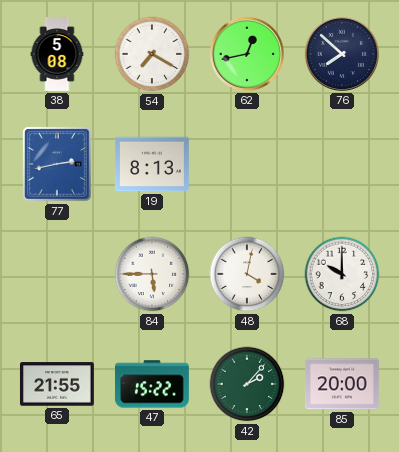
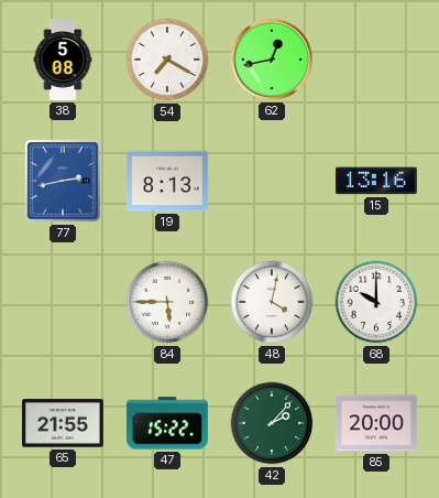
76: 7:52 -> none (342, 54)
15: none -> 13:16 (376, 181)
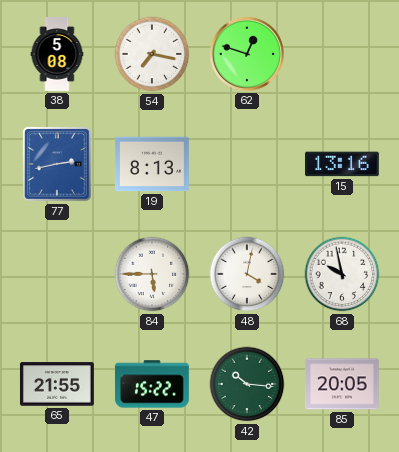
54: 7:20 -> 7:17 (152, 54)
62: 12:43 -> 12:48 (247, 54)
68: 10:00 -> 9:58 (342, 274)
42: 2:07 -> 10:16 (247, 384)
85: 20:00 -> 20:05 (343, 384)
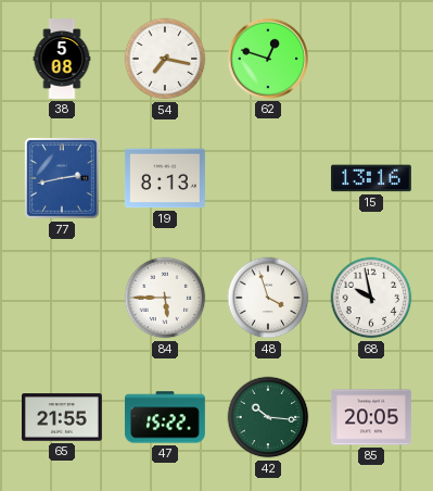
48: 4:02 -> 3:57 (268, 298)
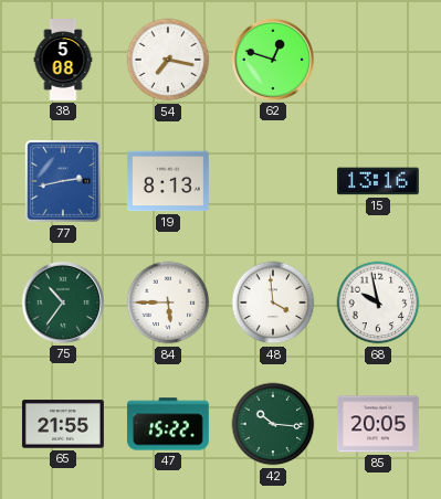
75: none -> 10:36 (63, 302)
48: 3:57 -> 3:59 (273, 302)
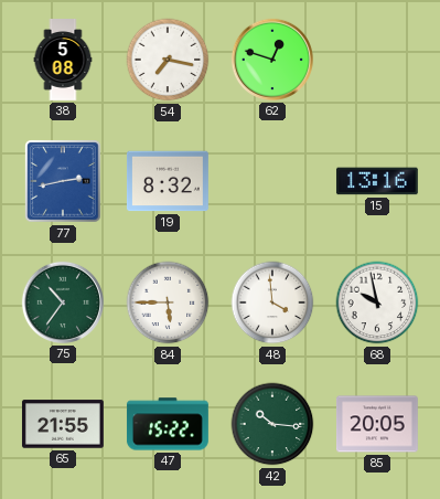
19: 8:13 -> 8:32 (168, 181)
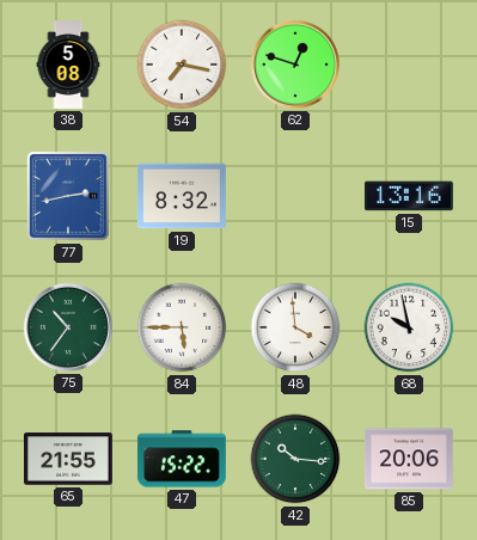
85: 20:05 -> 20:06 (410, 459)
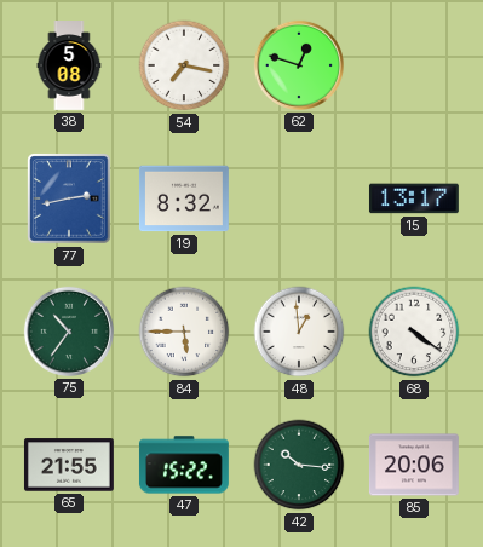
15: 13:16 -> 13:17 (414, 198)
48: 3:59 -> 12:59 (299, 332)
68: 9:58 -> 4:21 (414, 332)
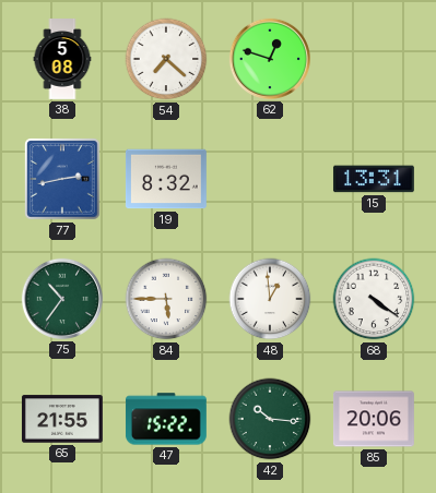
54: 7:17 -> 7:22 (166, 59)
15: 13:17 -> 13:31 (374, 179)
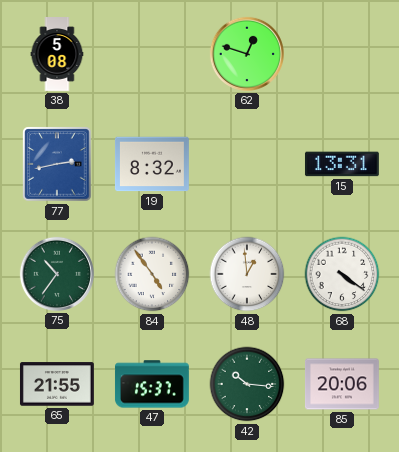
54: 7:22 -> none (166, 59)
84: 5:45 -> 4:54 (152, 274)
47: 15:22 -> 15:37 (152, 384)
